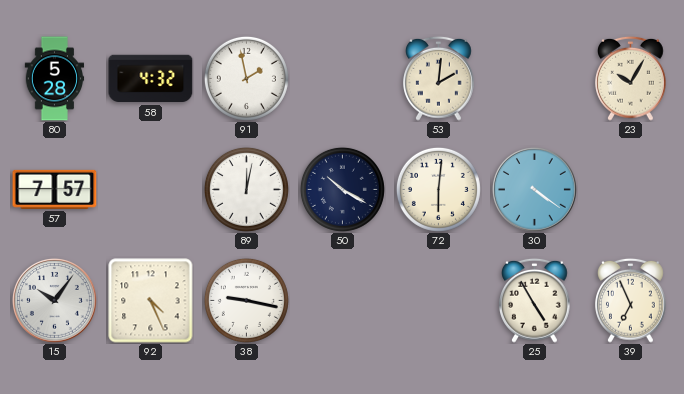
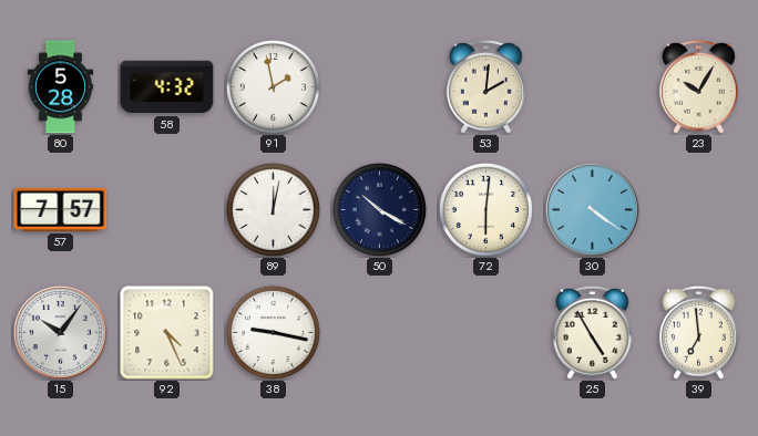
39: 6:56 -> 6:59 (699, 332)
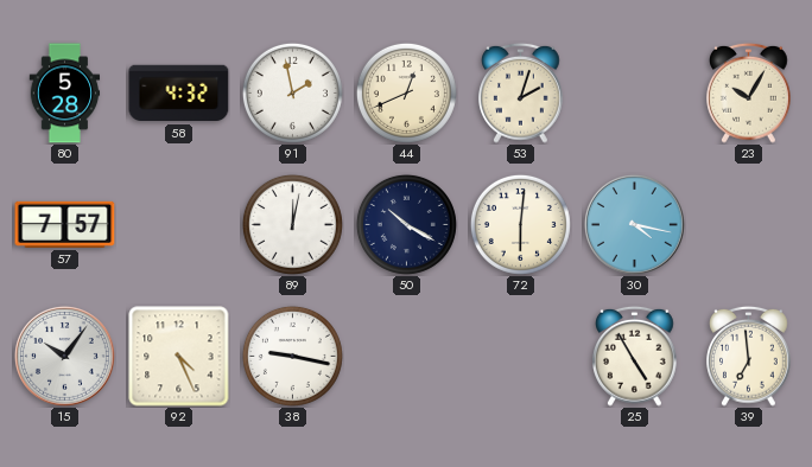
44: none -> 12:41 (406, 92)
53: 2:01 -> 2:03 (521, 92)
30: 4:21 -> 4:17 (634, 224)
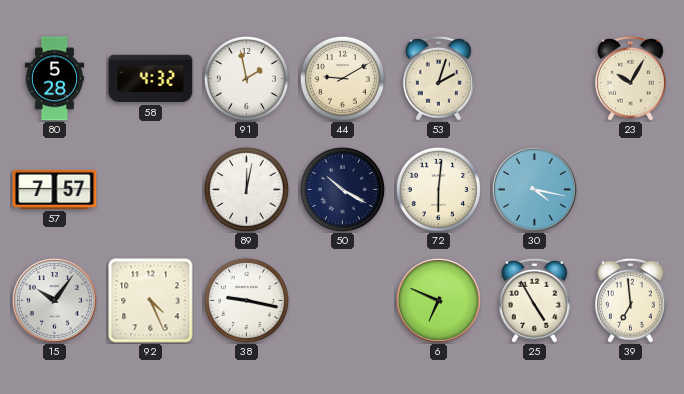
44: 12:41 -> 9:10 (342, 78)
6: none -> 6:49 (438, 300)
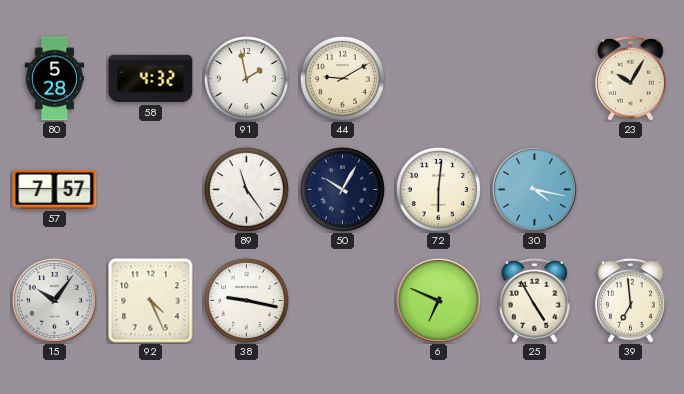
53: 2:03 -> none (439, 78)
89: 12:02 -> 11:24 (246, 189)
50: 10:20 -> 10:05 (342, 189)
